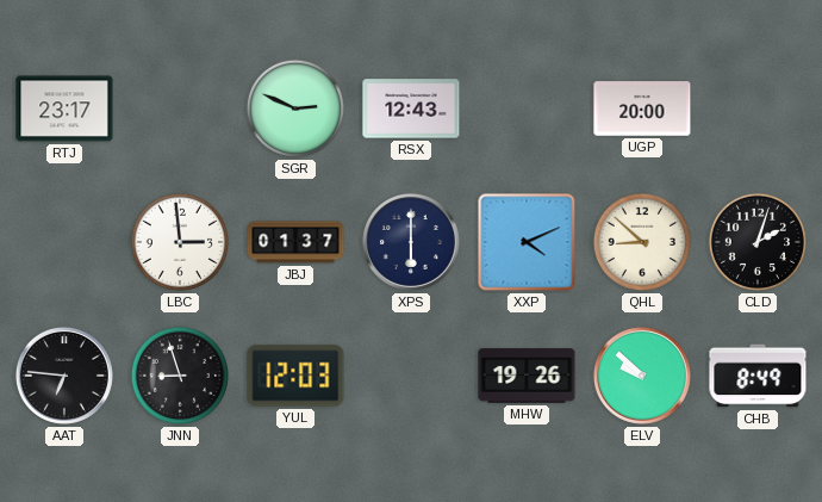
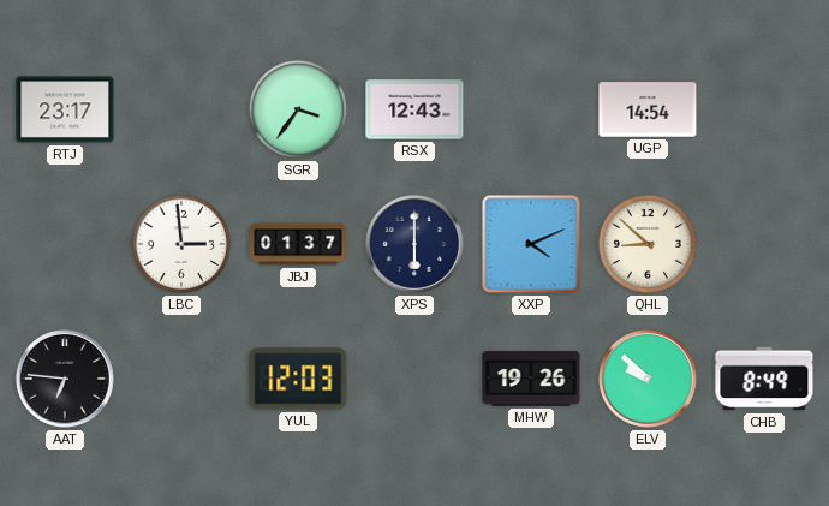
SGR: 2:49 -> 3:36 (298, 109)
UGP: 20:00 -> 14:54 (648, 109)
CLD: 2:03 -> none (758, 242)
JNN: 8:57 -> none (180, 376)
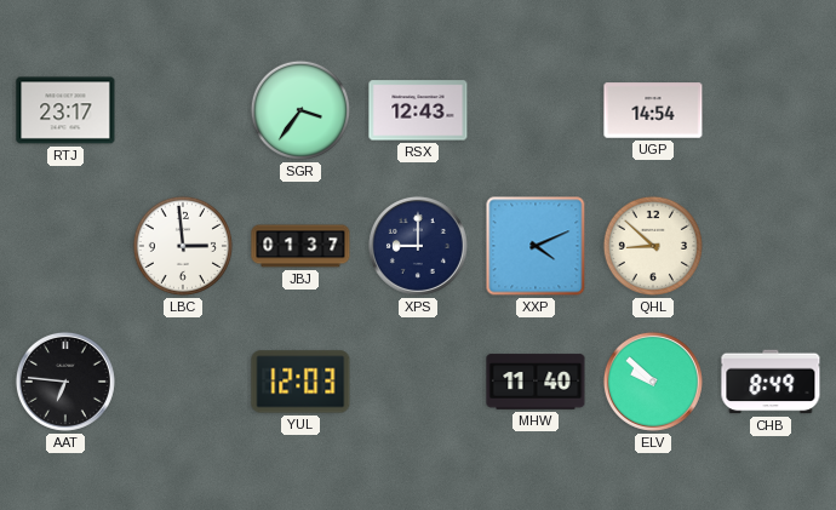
XPS: 6:00 -> 9:00 (418, 246)
MHW: 19:26 -> 11:40 (536, 382)
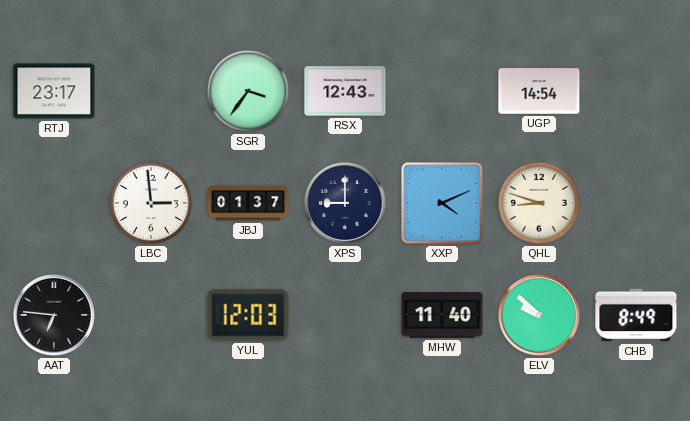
QHL: 8:52 -> 8:48 (539, 203)
